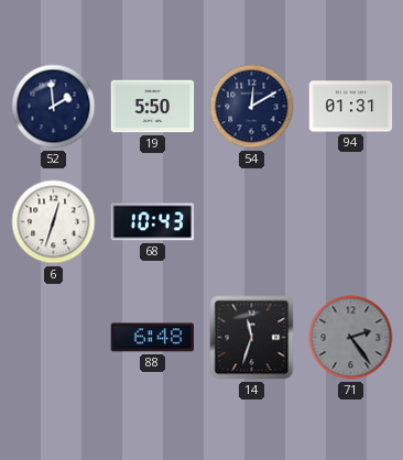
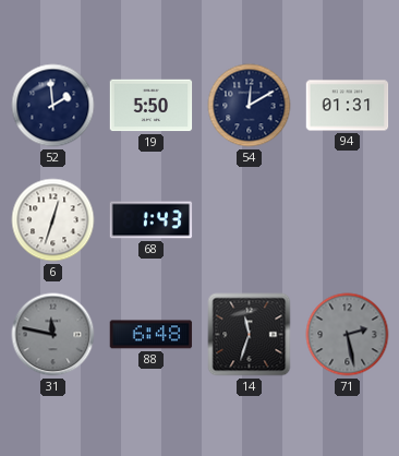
68: 10:43 -> 1:43 (152, 220)
31: none -> 11:47 (53, 335)
71: 2:24 -> 2:28 (348, 335)
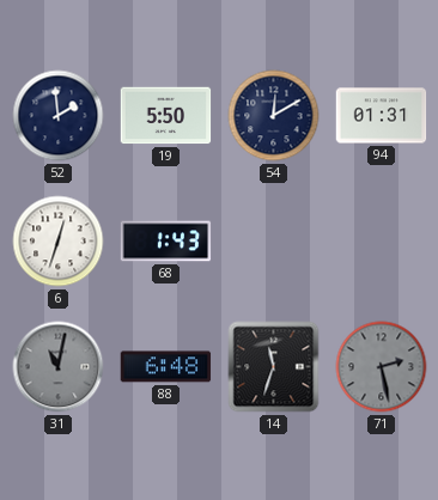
31: 11:47 -> 11:02 (59, 367)
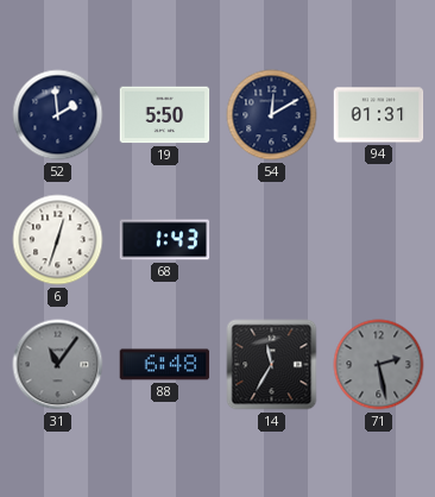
31: 11:02 -> 11:06 (58, 365)
14: 11:33 -> 11:35 (272, 365)
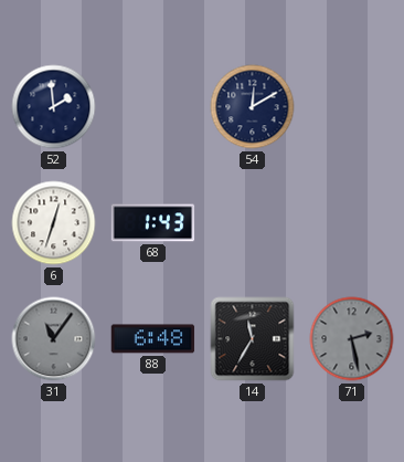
19: 5:50 -> none (165, 115)
94: 01:31 -> none (379, 115)
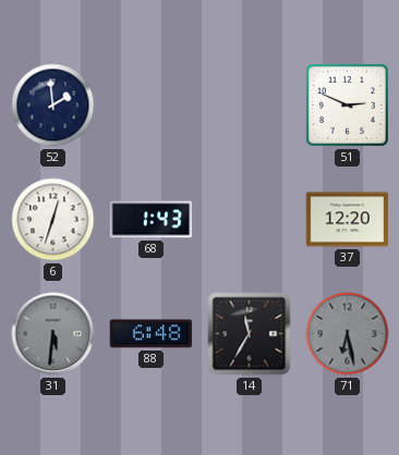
54: 12:10 -> none (253, 107)
51: none -> 2:49 (347, 104)
37: none -> 12:20 (348, 220)
31: 11:06 -> 5:31 (53, 334)
71: 2:28 -> 6:28 (348, 334)
